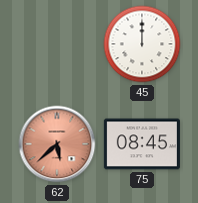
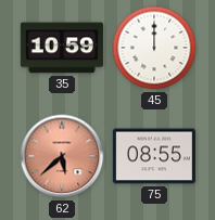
35: none -> 10:59 (62, 48)
75: 08:45 -> 08:55 (154, 156)
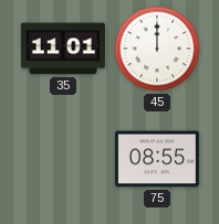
35: 10:59 -> 11:01 (63, 49)
62: 5:38 -> none (62, 156)
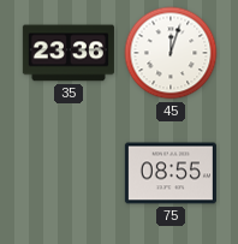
35: 11:01 -> 23:36 (69, 53)
45: 12:00 -> 12:03 (171, 53)
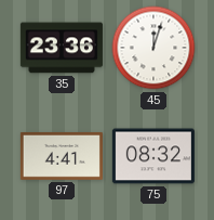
97: none -> 4:41 (62, 156)
75: 08:55 -> 08:32 (153, 156)
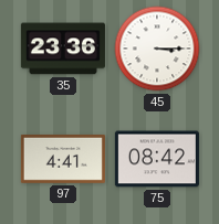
45: 12:03 -> 3:15 (157, 49)
75: 08:32 -> 08:42 (157, 159)
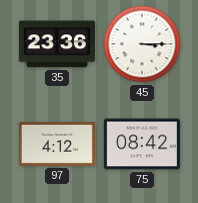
97: 4:41 -> 4:12 (57, 144)
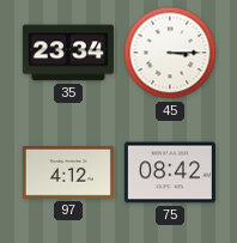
35: 23:36 -> 23:34 (68, 53)
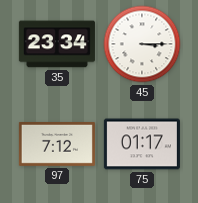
97: 4:12 -> 7:12 (57, 144)
75: 08:42 -> 01:17 (142, 144)
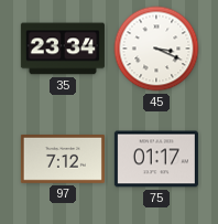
45: 3:15 -> 3:19 (156, 49)
